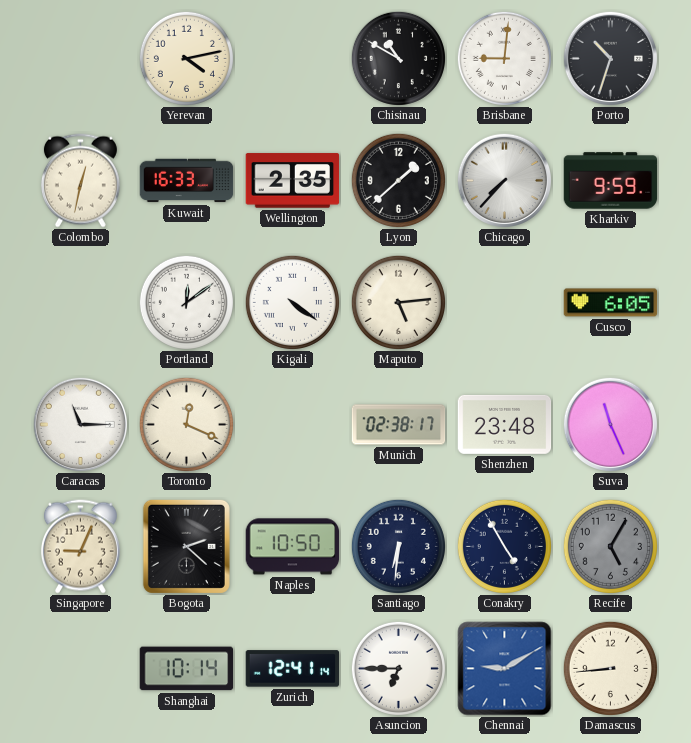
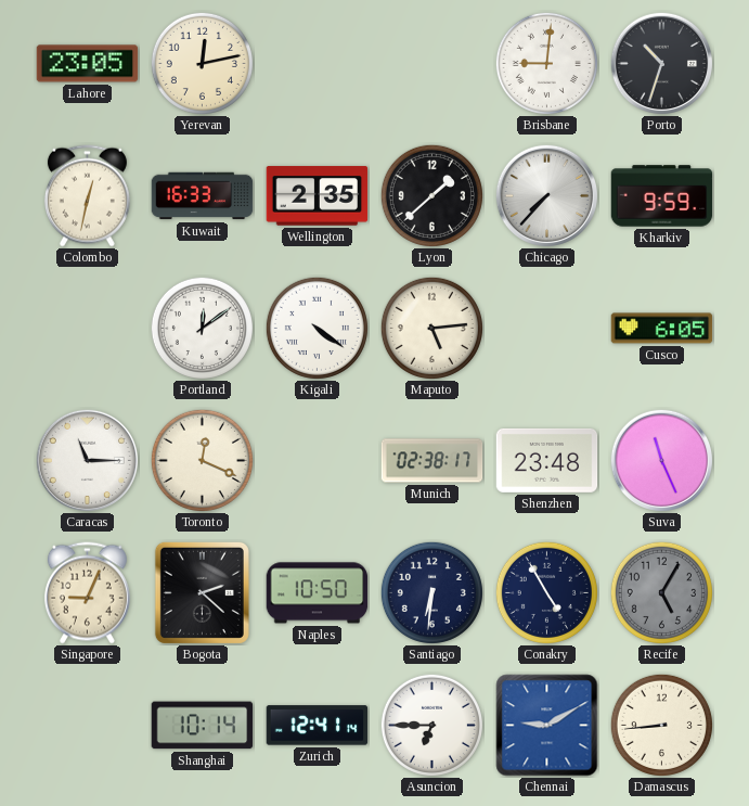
Lahore: none -> 23:05 (88, 64)
Yerevan: 4:13 -> 12:13 (202, 63)
Chisinau: 10:50 -> none (398, 58)
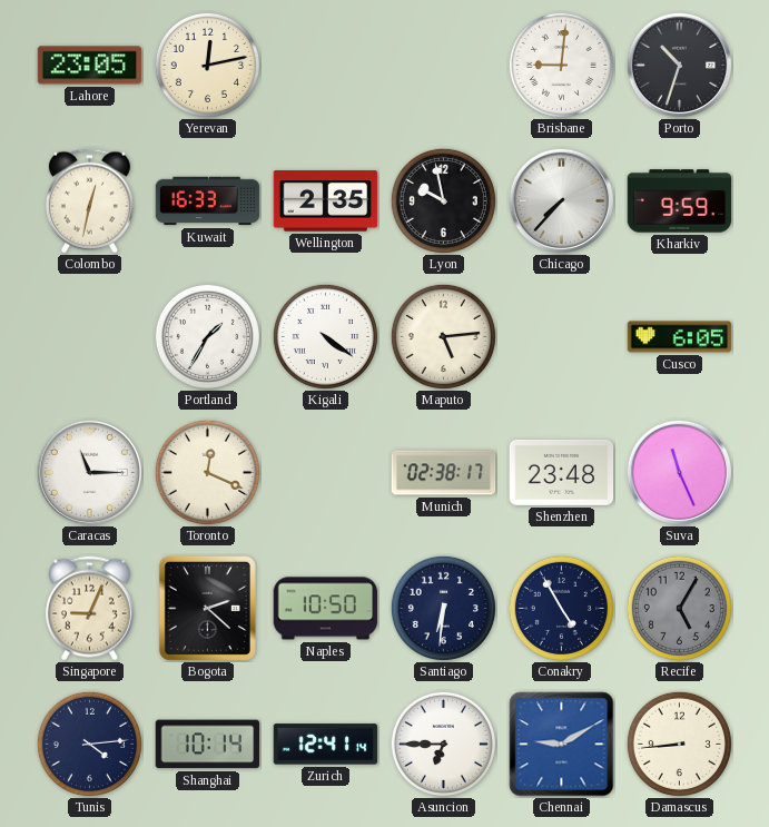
Lyon: 1:38 -> 9:58 (443, 200)
Portland: 12:09 -> 1:35 (207, 336)
Tunis: none -> 4:14 (89, 744)
